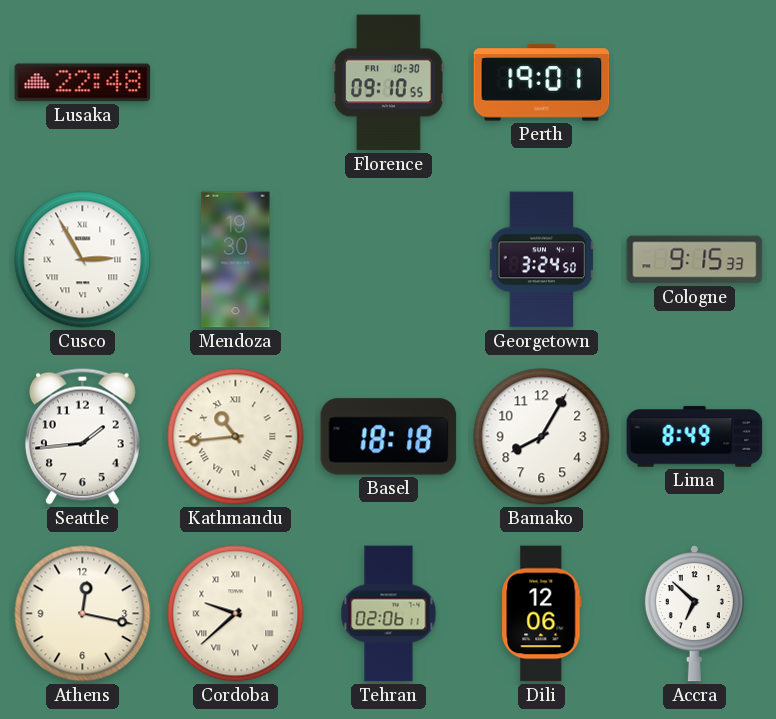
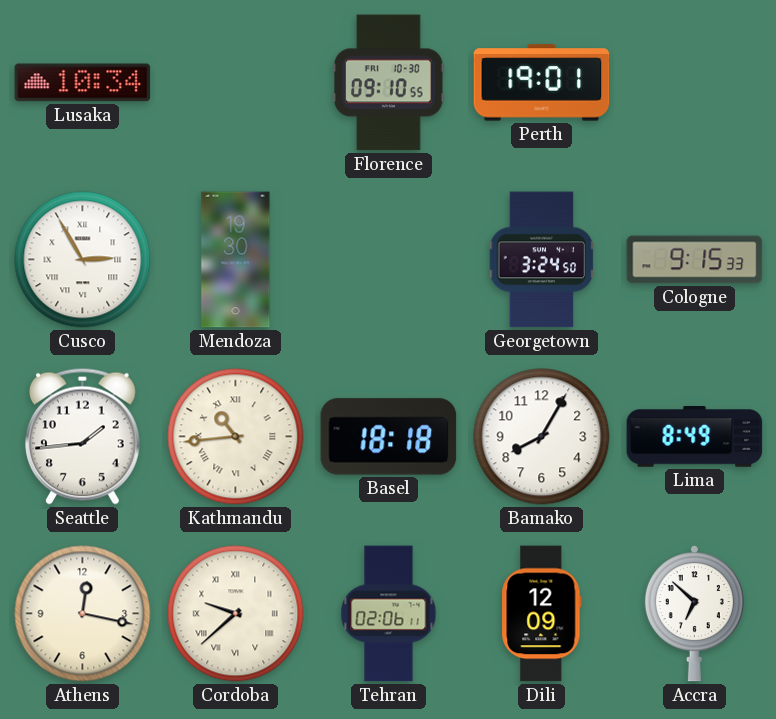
Lusaka: 22:48 -> 10:34 (83, 83)
Dili: 12:06 -> 12:09 (542, 614)
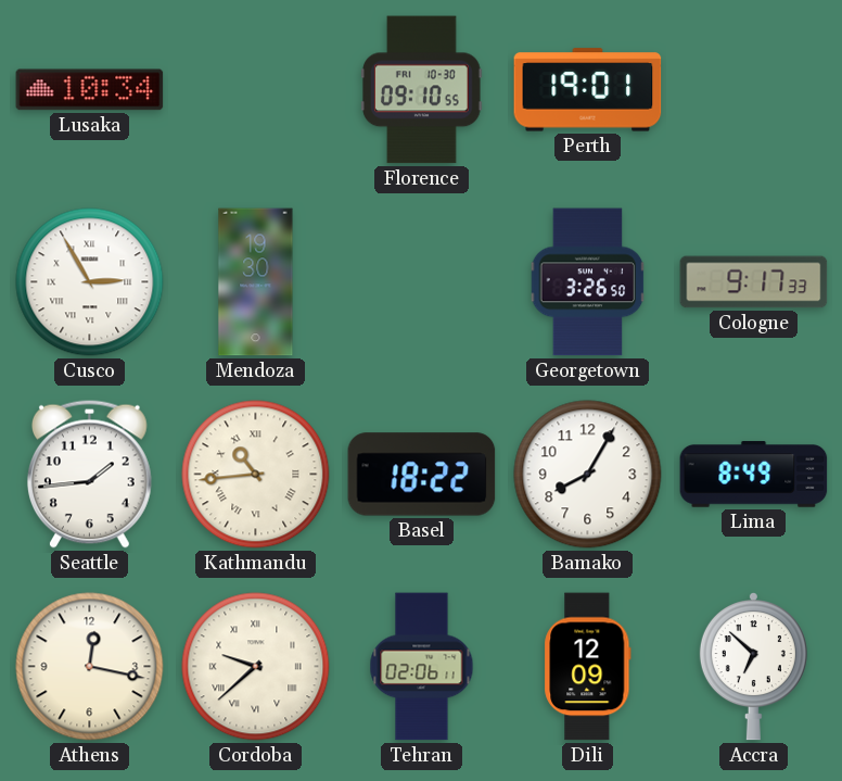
Georgetown: 3:24 -> 3:26 (588, 282)
Cologne: 9:15 -> 9:17 (754, 282)
Basel: 18:18 -> 18:22 (422, 475)
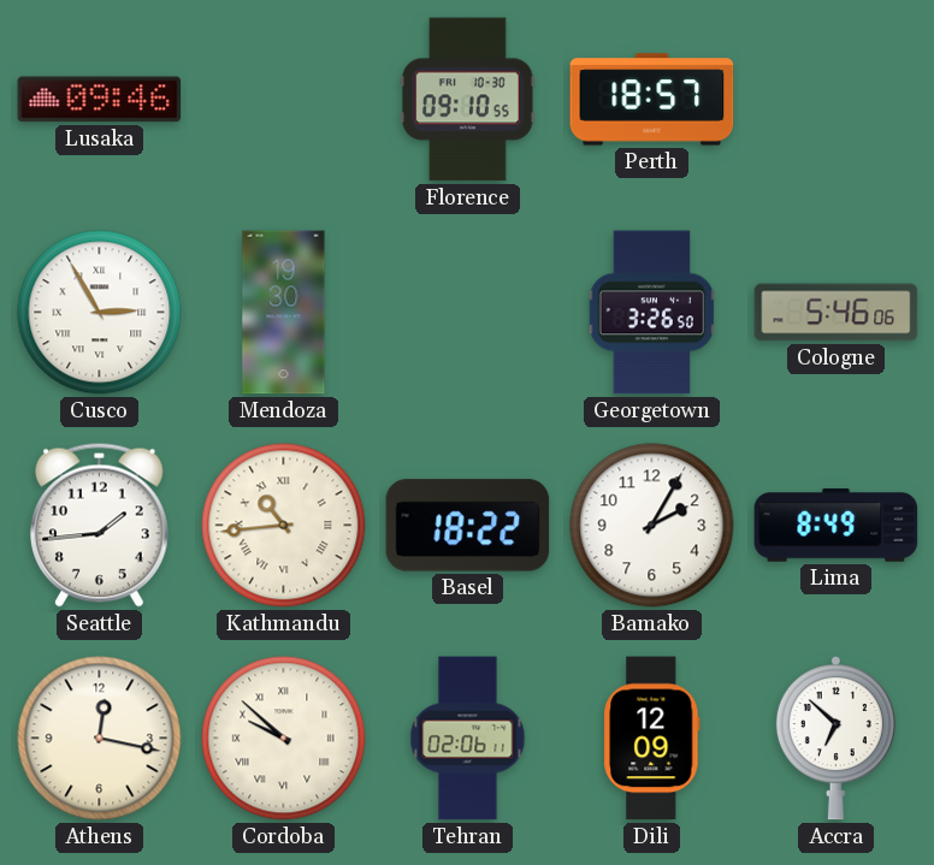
Lusaka: 10:34 -> 09:46 (100, 100)
Perth: 19:01 -> 18:57 (652, 100)
Cologne: 9:17 -> 5:46 (837, 313)
Bamako: 8:05 -> 2:05 (652, 526)
Cordoba: 9:38 -> 9:52 (284, 739)
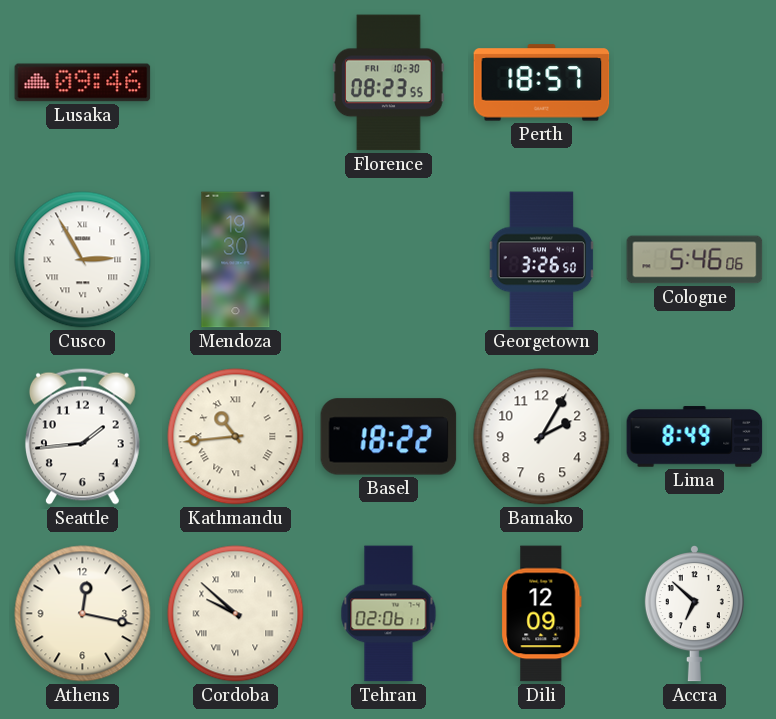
Florence: 09:10 -> 08:23 (389, 83)
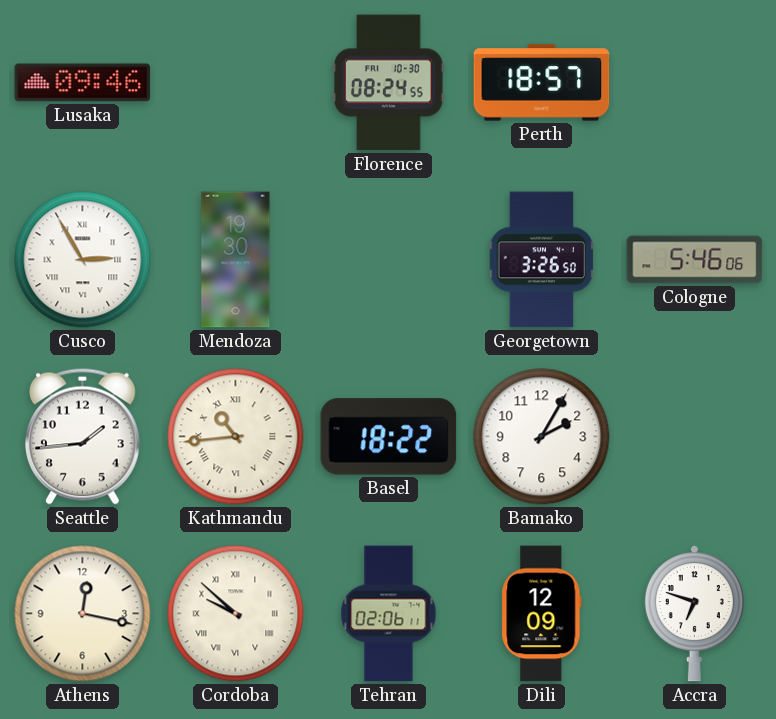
Florence: 08:23 -> 08:24 (389, 83)
Lima: 8:49 -> none (695, 437)
Accra: 6:52 -> 6:48 (694, 614)
